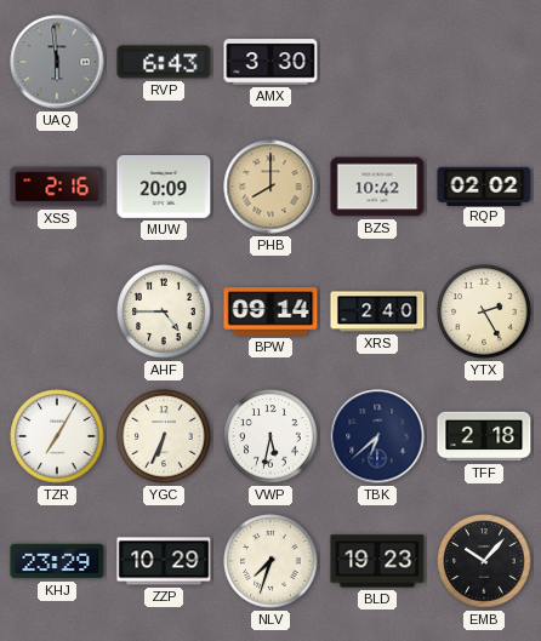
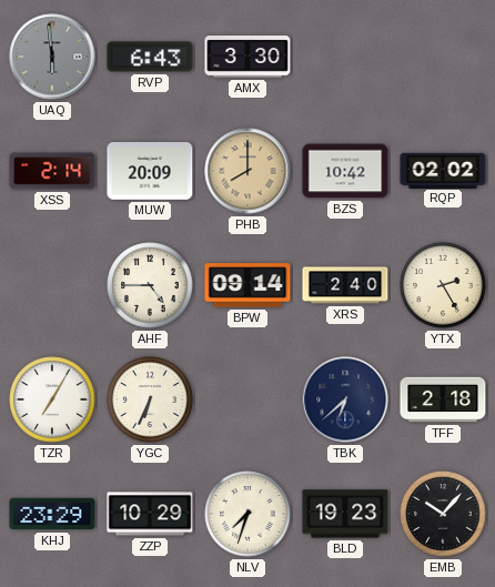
XSS: 2:16 -> 2:14 (52, 171)
VWP: 5:32 -> none (270, 436)
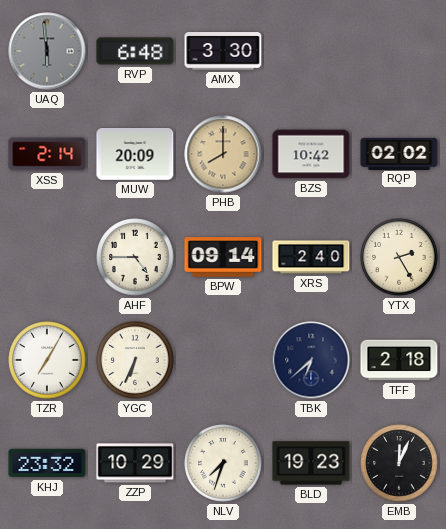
RVP: 6:43 -> 6:48 (135, 51)
KHJ: 23:29 -> 23:32 (47, 463)
EMB: 10:07 -> 12:04 (399, 463)
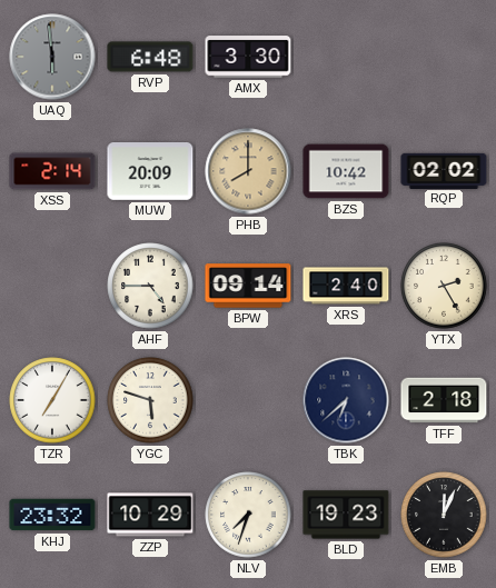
YGC: 6:34 -> 5:48 (150, 400)
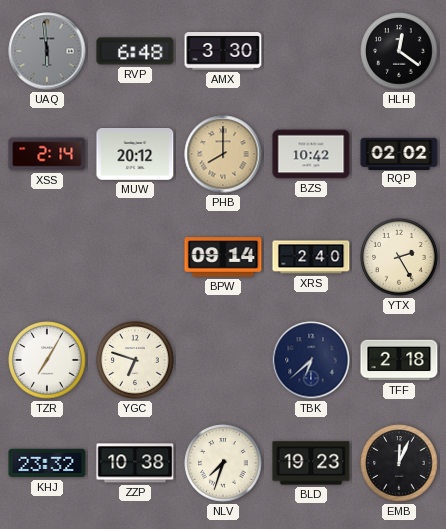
HLH: none -> 12:21 (399, 51)
MUW: 20:09 -> 20:12 (135, 155)
AHF: 4:45 -> none (150, 286)
YGC: 5:48 -> 6:48 (135, 360)
ZZP: 10:29 -> 10:38 (135, 463)
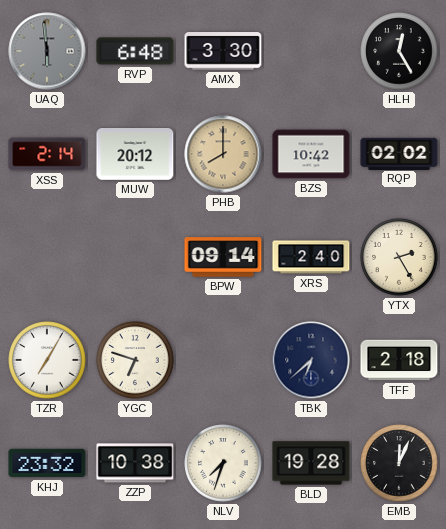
HLH: 12:21 -> 12:25 (399, 51)
BLD: 19:23 -> 19:28 (311, 463)
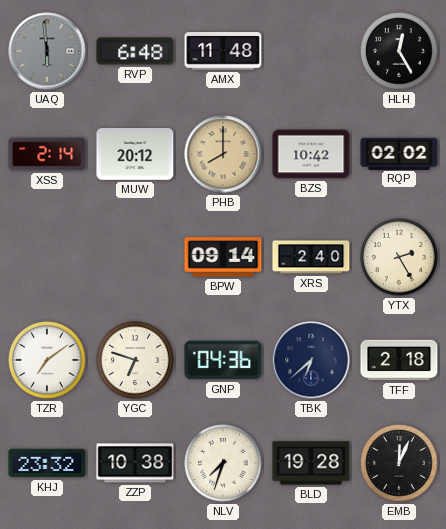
AMX: 3:30 -> 11:48 (223, 51)
TZR: 7:05 -> 7:09 (47, 360)
GNP: none -> 04:36 (223, 360)
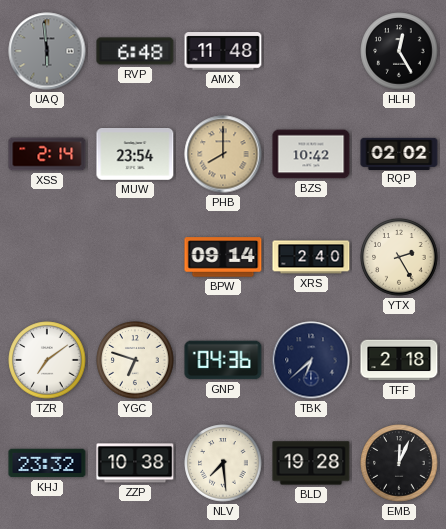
MUW: 20:12 -> 23:54 (135, 155)
NLV: 7:33 -> 7:29 (223, 463)
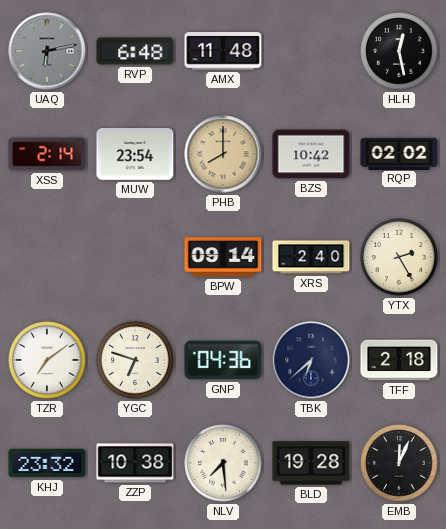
UAQ: 5:59 -> 6:13 (47, 51)
HLH: 12:25 -> 12:28 (399, 51)
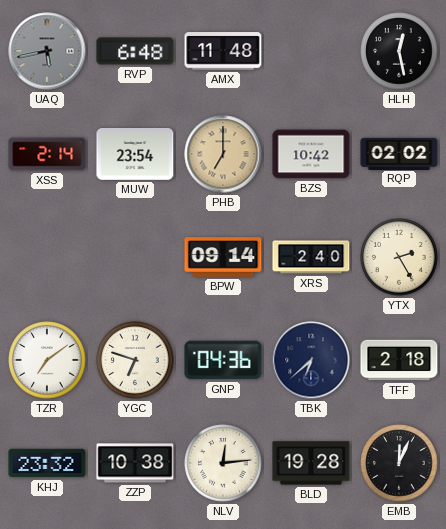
UAQ: 6:13 -> 5:43 (47, 51)
PHB: 8:00 -> 7:00 (223, 154)
NLV: 7:29 -> 12:14 (223, 463)
